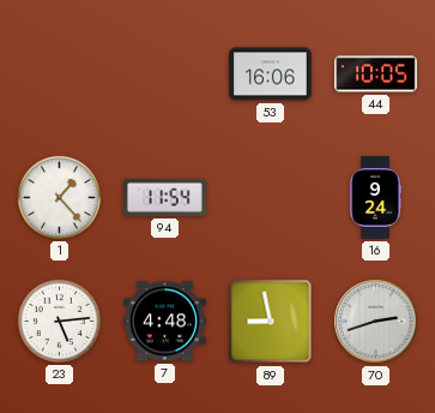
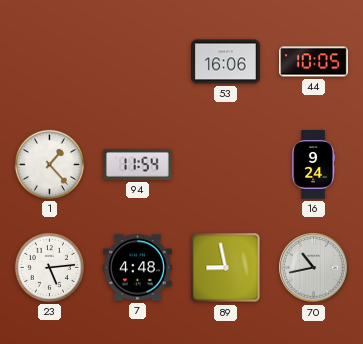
70: 2:42 -> 10:43 (314, 268)
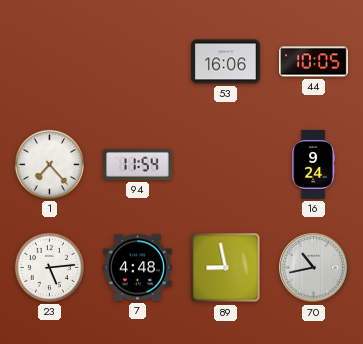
1: 1:23 -> 7:23 (49, 164)
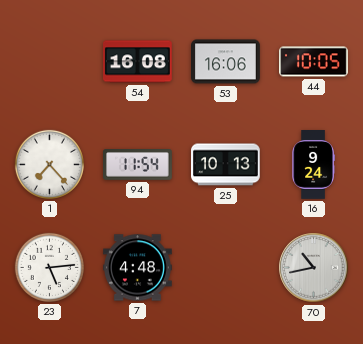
54: none -> 16:08 (138, 62)
25: none -> 10:13 (226, 165)
89: 8:58 -> none (226, 268)
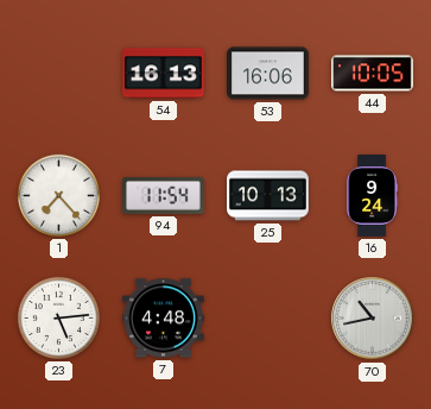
54: 16:08 -> 16:13 (164, 74)
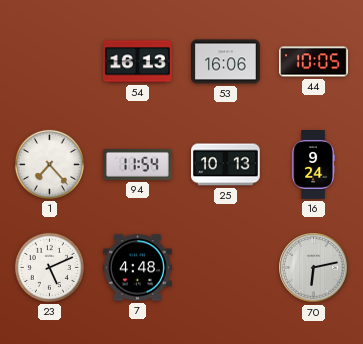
23: 5:14 -> 5:11 (49, 267)
70: 10:43 -> 6:13 (314, 268)
